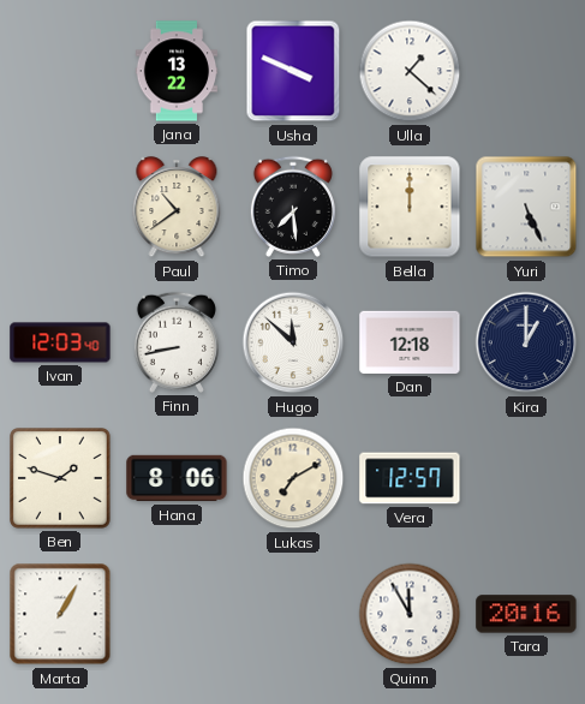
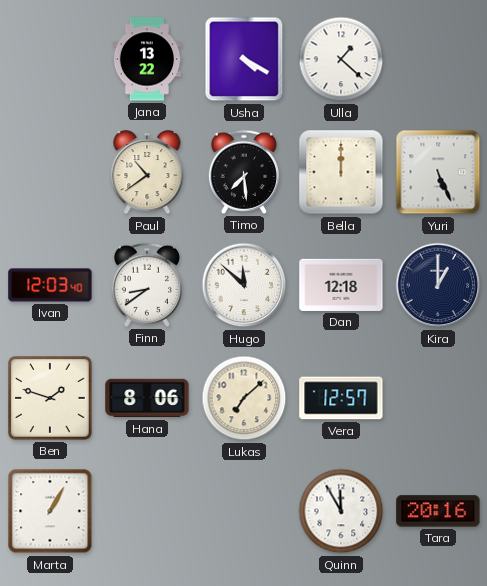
Usha: 3:49 -> 4:20 (244, 59)
Finn: 8:43 -> 8:39 (147, 285)
Lukas: 7:10 -> 7:08 (244, 398)
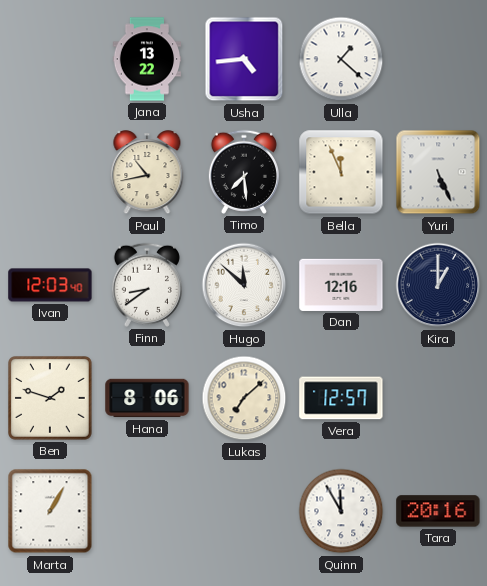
Usha: 4:20 -> 4:44 (244, 59)
Paul: 10:39 -> 10:43 (147, 173)
Bella: 12:00 -> 11:56 (341, 172)
Dan: 12:18 -> 12:16 (341, 285)
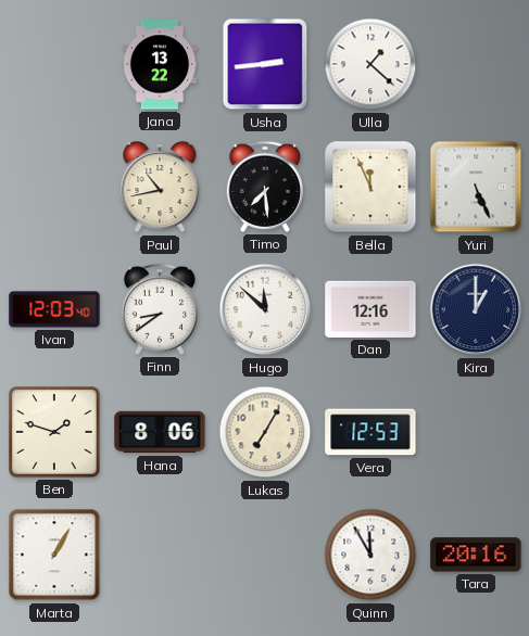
Usha: 4:44 -> 2:44 (265, 64)
Lukas: 7:08 -> 7:05 (265, 432)
Vera: 12:57 -> 12:53 (370, 432)
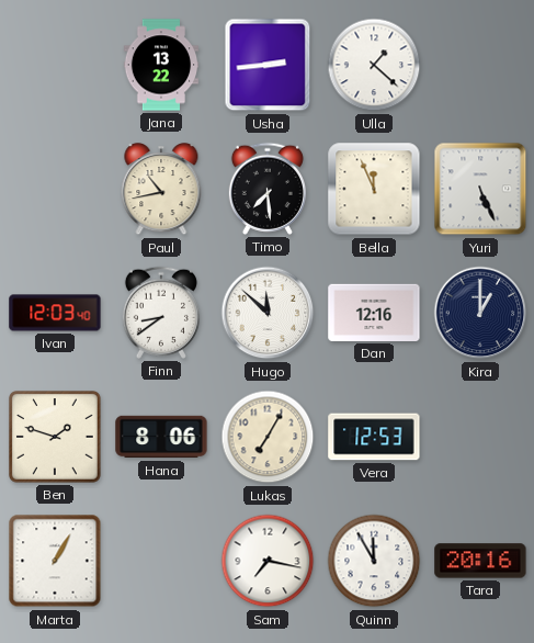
Sam: none -> 7:17 (268, 561)
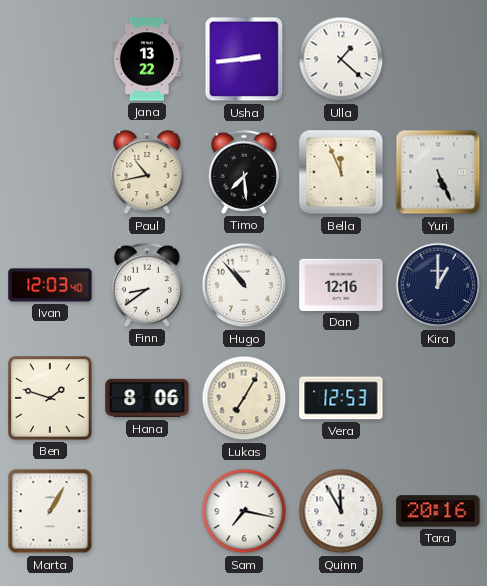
Hugo: 11:52 -> 10:53 (244, 285)
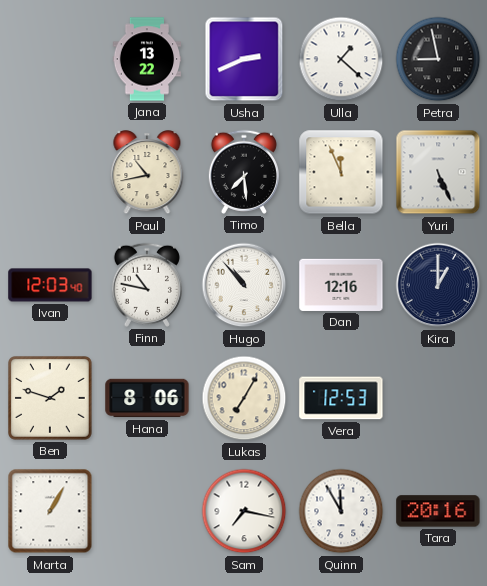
Usha: 2:44 -> 2:41 (244, 59)
Petra: none -> 8:58 (438, 59)
Finn: 8:39 -> 10:47 (147, 285)
